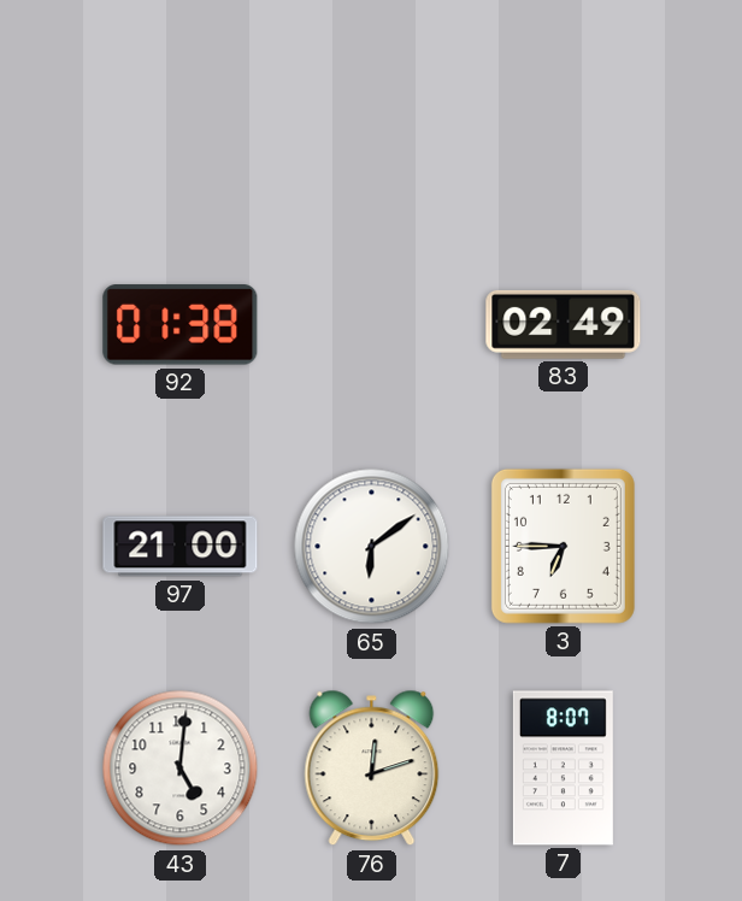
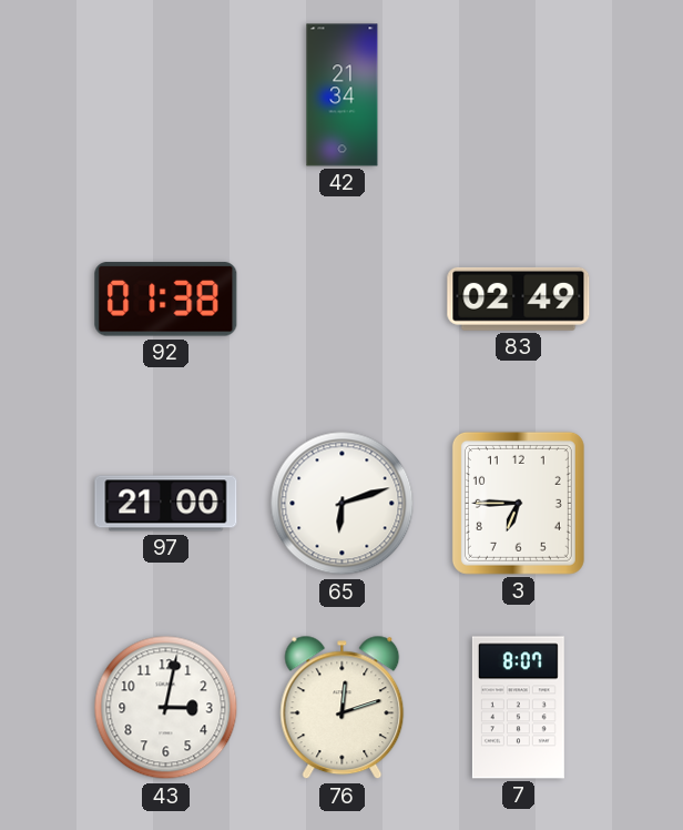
42: none -> 21:34 (343, 95)
65: 6:09 -> 6:12 (343, 504)
43: 5:01 -> 3:02 (166, 708)
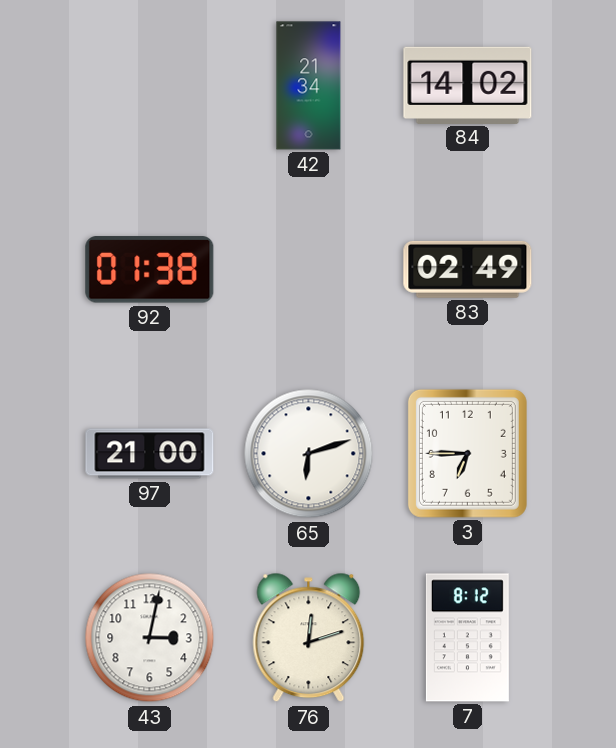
84: none -> 14:02 (468, 85)
7: 8:07 -> 8:12 (467, 638)
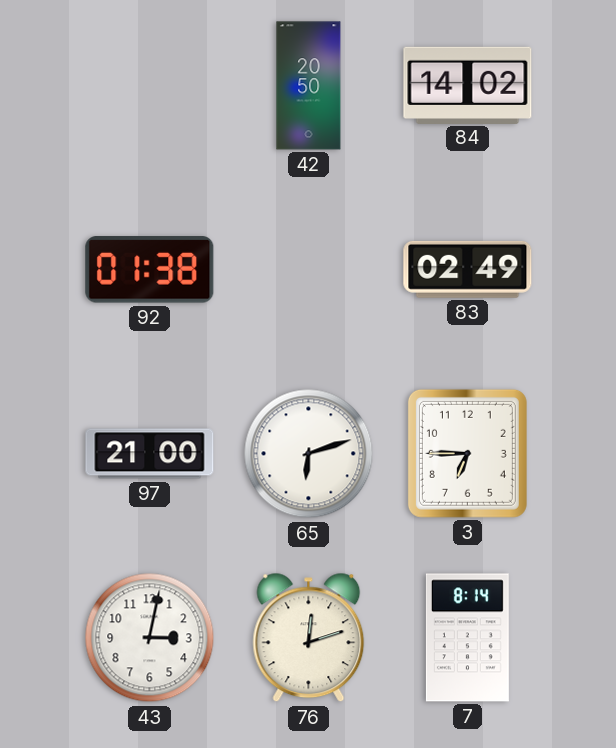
42: 21:34 -> 20:50 (309, 86)
7: 8:12 -> 8:14 (467, 638)
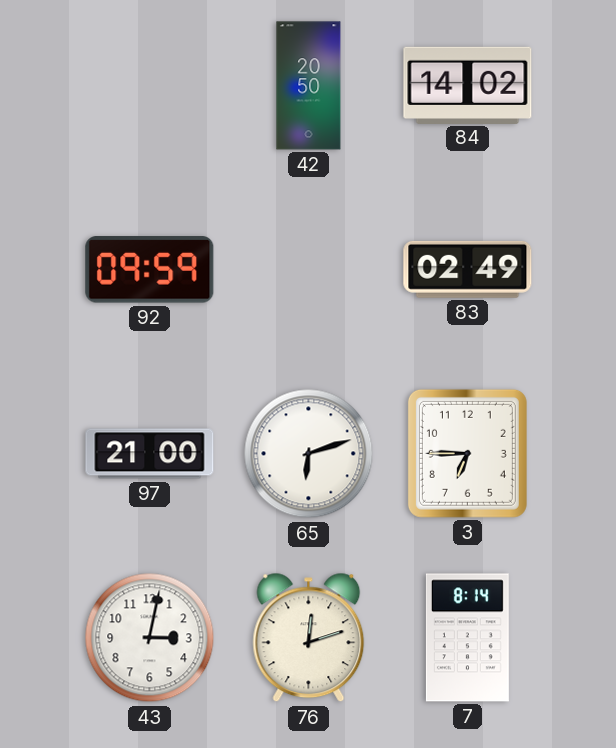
92: 01:38 -> 09:59 (150, 270)
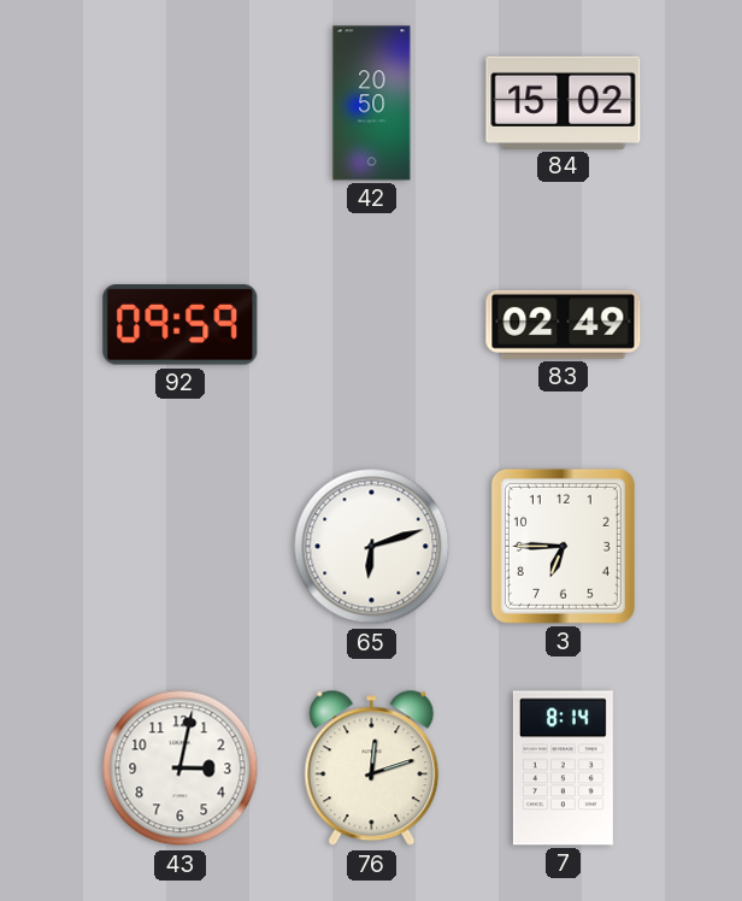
84: 14:02 -> 15:02 (564, 102)
97: 21:00 -> none (150, 454)
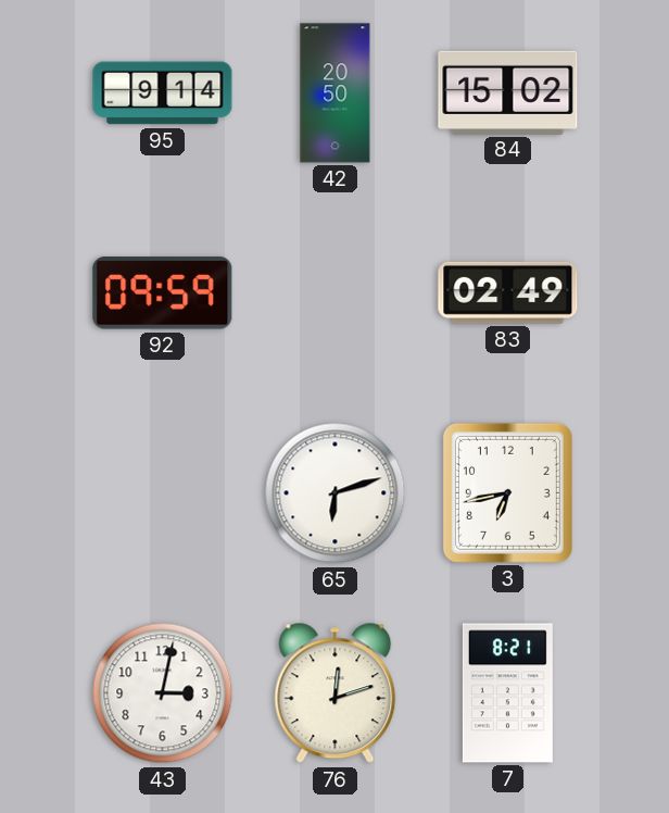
95: none -> 9:14 (163, 93)
3: 6:45 -> 6:43 (507, 492)
7: 8:14 -> 8:21 (507, 693)
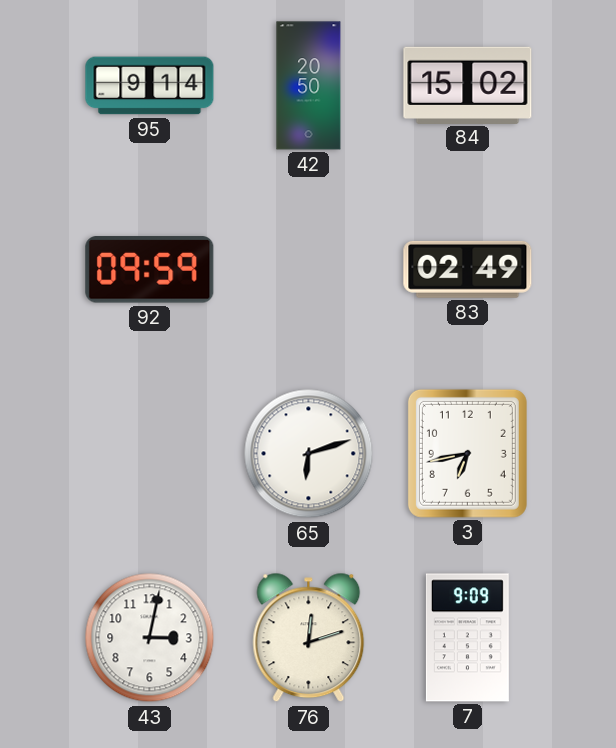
7: 8:21 -> 9:09 (467, 638)
